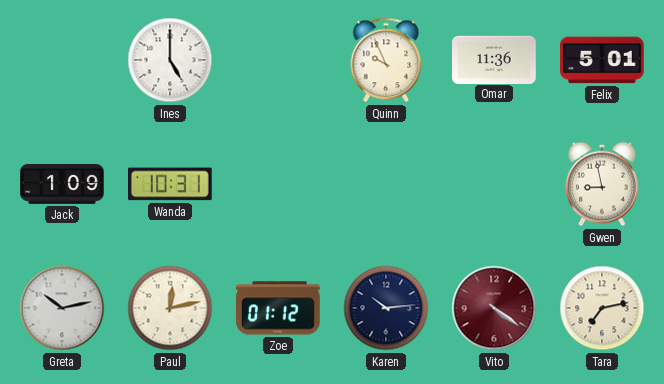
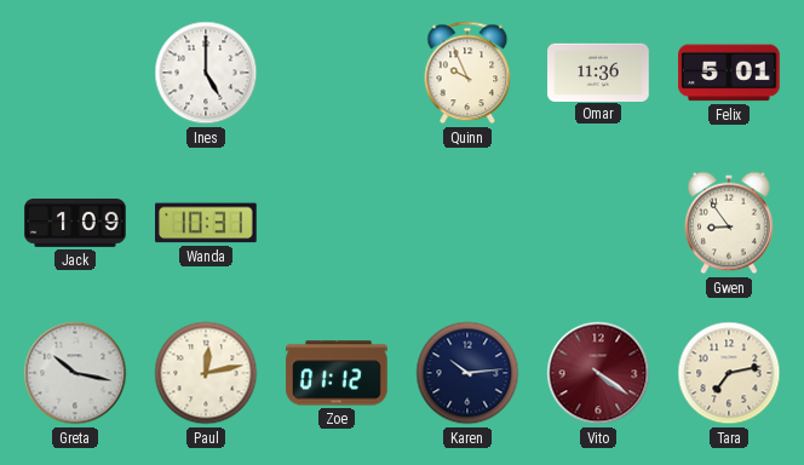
Gwen: 8:58 -> 8:54 (729, 223)
Greta: 10:13 -> 10:17 (75, 373)
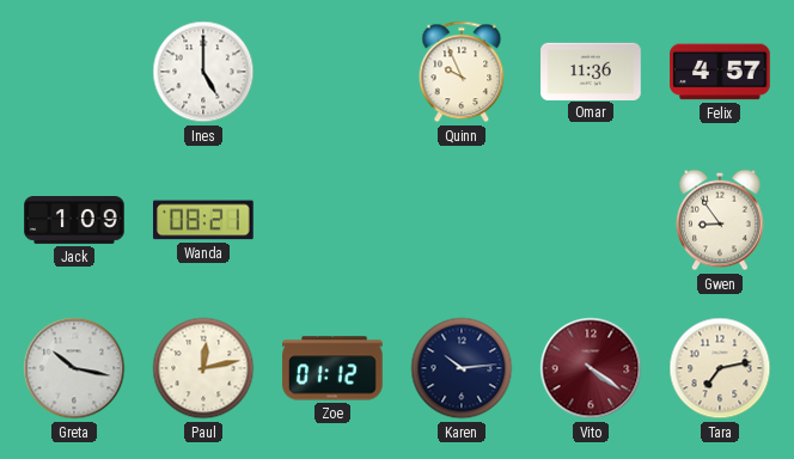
Felix: 5:01 -> 4:57 (720, 72)
Wanda: 10:31 -> 08:21 (204, 220)
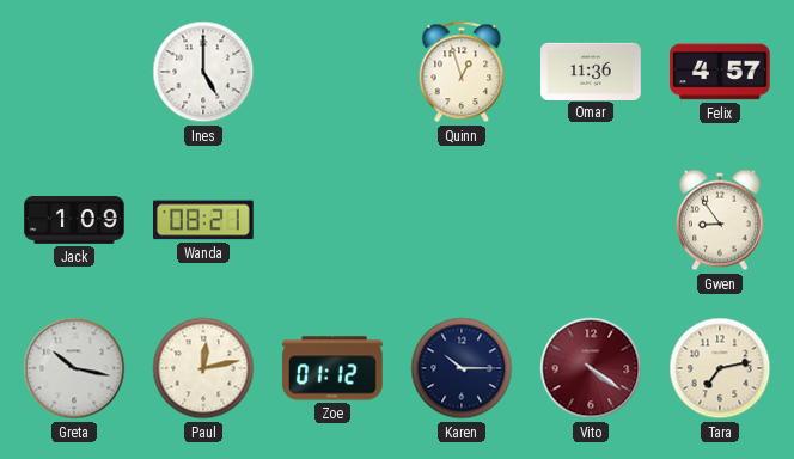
Quinn: 9:56 -> 12:57 (462, 72)
Karen: 10:14 -> 10:15 (462, 368)
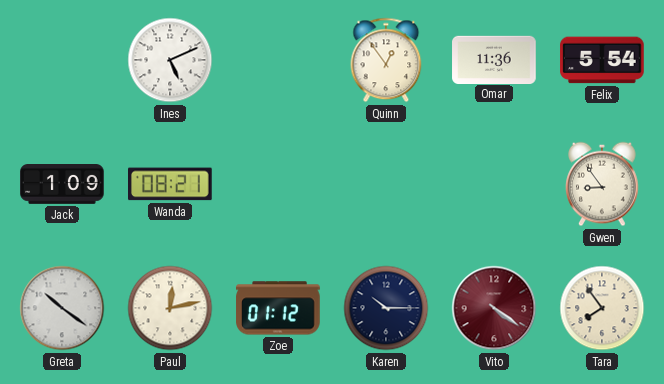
Ines: 5:00 -> 5:11 (170, 60)
Quinn: 12:57 -> 12:54 (386, 60)
Felix: 4:57 -> 5:54 (602, 60)
Greta: 10:17 -> 10:21 (62, 308)
Tara: 7:13 -> 7:54 (602, 308)
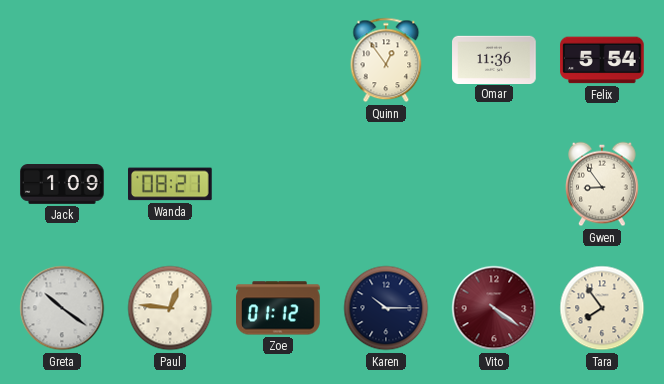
Ines: 5:11 -> none (170, 60)
Paul: 12:13 -> 12:46 (170, 308)
